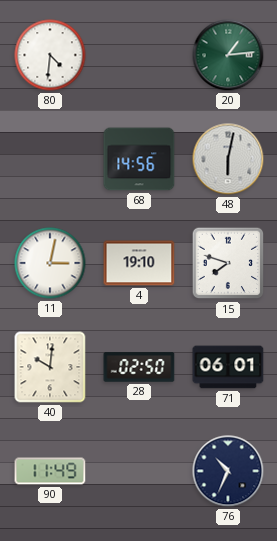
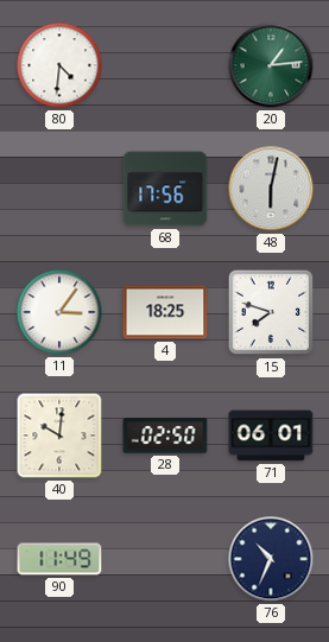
68: 14:56 -> 17:56 (165, 189)
11: 3:02 -> 3:06 (59, 312)
4: 19:10 -> 18:25 (165, 312)
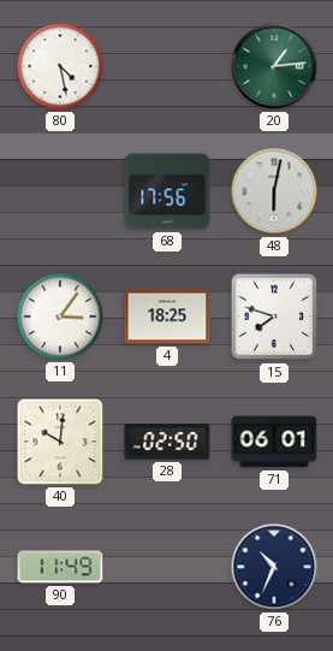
80: 4:31 -> 4:28 (60, 66)
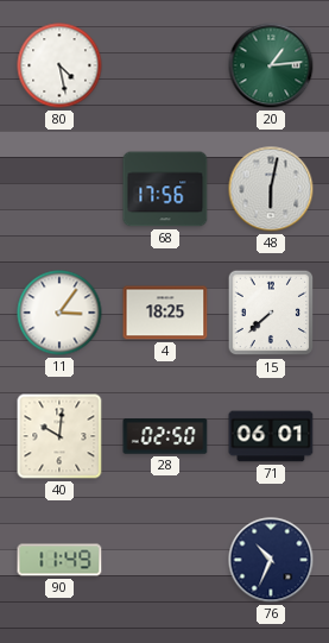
15: 7:48 -> 7:38 (271, 313)
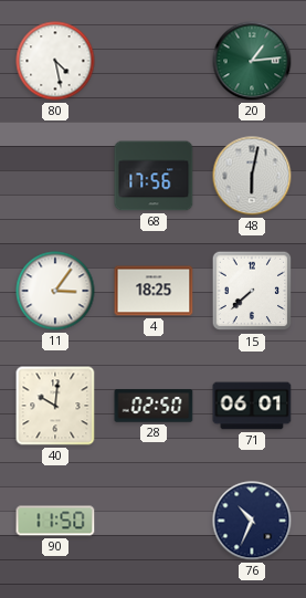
90: 11:49 -> 11:50 (55, 521)
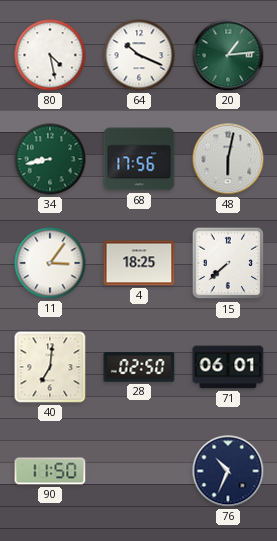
64: none -> 10:19 (139, 55)
34: none -> 8:43 (50, 159)
40: 10:01 -> 7:01 (50, 367)
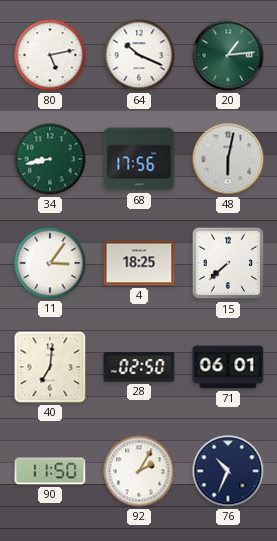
80: 4:28 -> 5:13 (50, 55)
92: none -> 2:05 (139, 471)
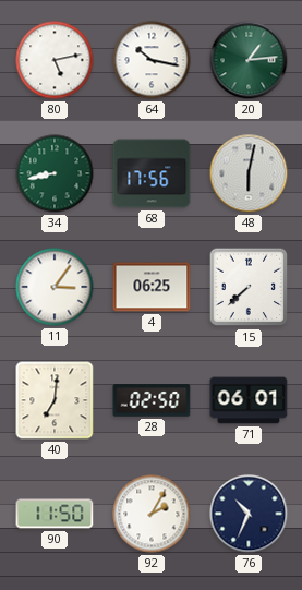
64: 10:19 -> 10:17 (152, 60)
4: 18:25 -> 06:25 (152, 287)
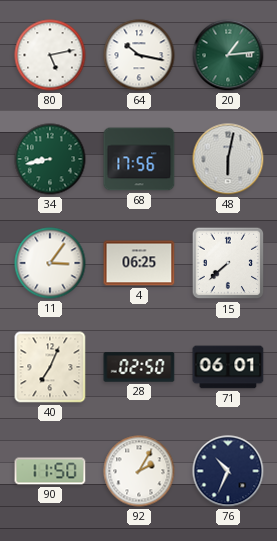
40: 7:01 -> 7:04 (50, 367)
